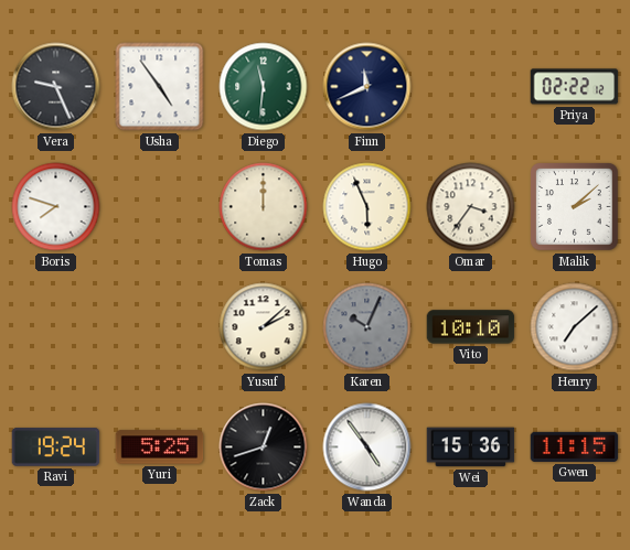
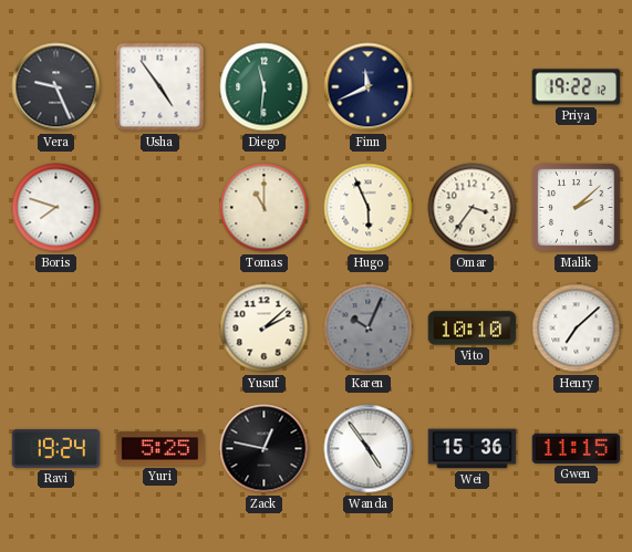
Priya: 02:22 -> 19:22 (577, 87)
Tomas: 12:00 -> 11:00 (265, 208)
Zack: 12:42 -> 12:47 (265, 449)
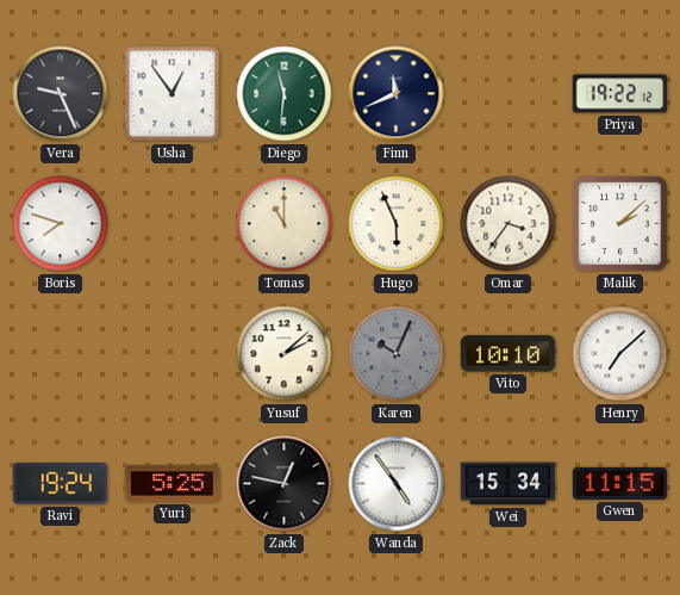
Usha: 4:54 -> 12:54 (173, 94)
Wei: 15:36 -> 15:34 (509, 484)
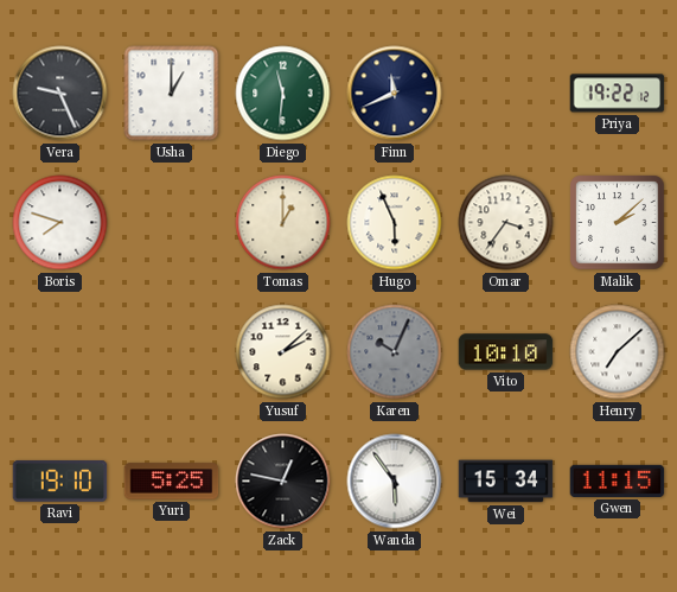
Usha: 12:54 -> 1:00 (172, 94)
Tomas: 11:00 -> 1:00 (283, 223)
Ravi: 19:24 -> 19:10 (60, 482)
Wanda: 4:54 -> 5:54 (395, 482)
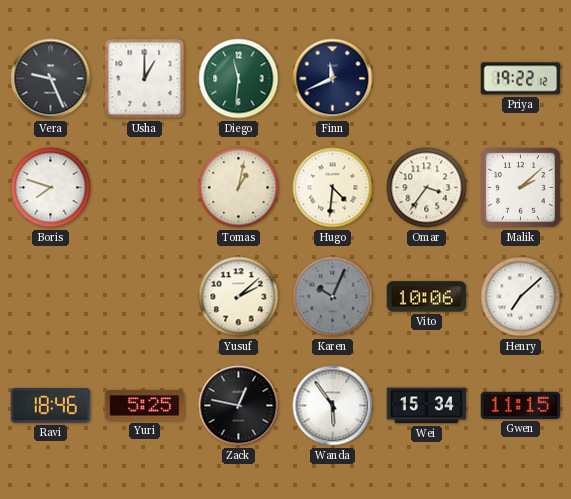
Tomas: 1:00 -> 1:02 (239, 188)
Hugo: 5:56 -> 4:31 (333, 188)
Vito: 10:10 -> 10:06 (427, 297)
Ravi: 19:10 -> 18:46 (51, 406)
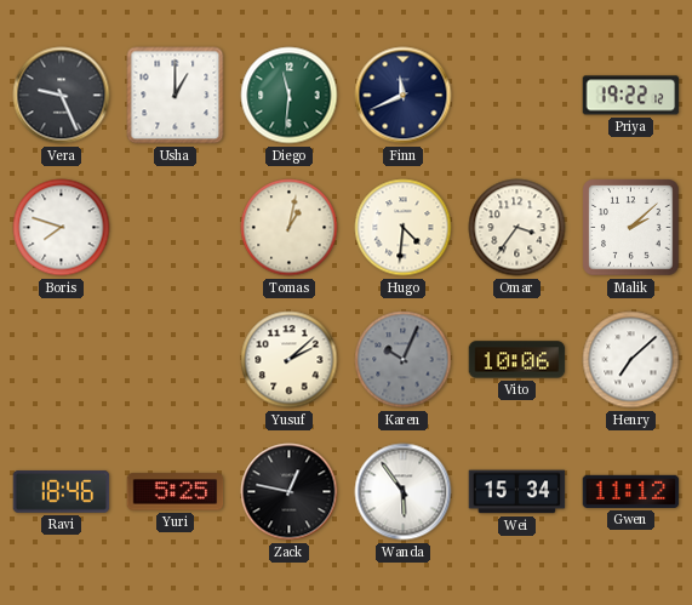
Gwen: 11:15 -> 11:12 (631, 491)
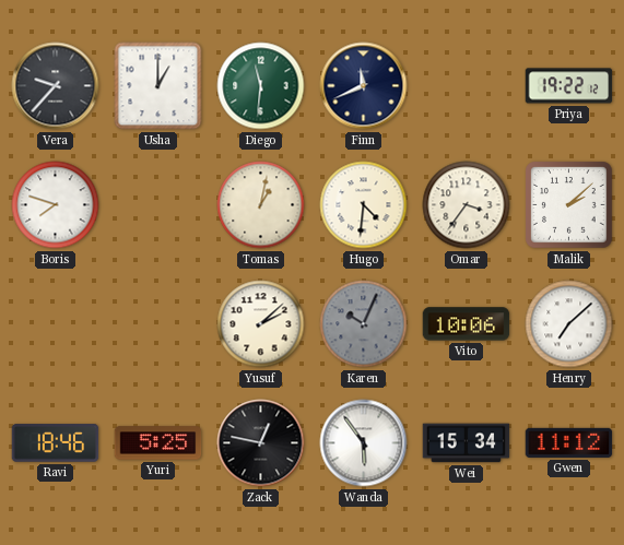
Vera: 9:26 -> 9:37 (56, 86)
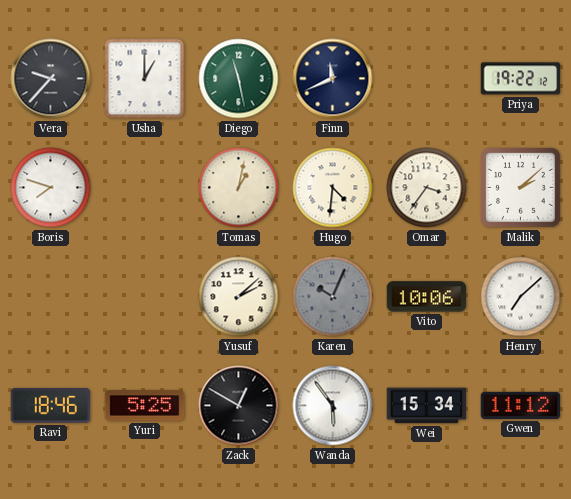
Diego: 11:31 -> 11:28 (239, 79)
Zack: 12:47 -> 12:50 (239, 406)
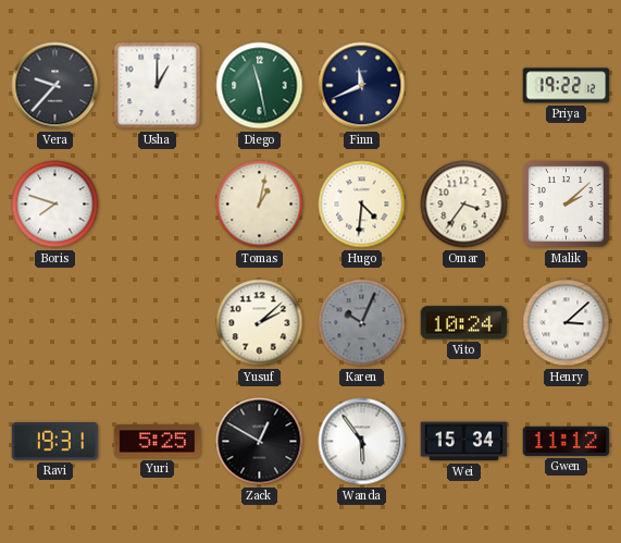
Vito: 10:06 -> 10:24 (464, 323)
Henry: 7:08 -> 3:08 (567, 323)
Ravi: 18:46 -> 19:31 (55, 442)
